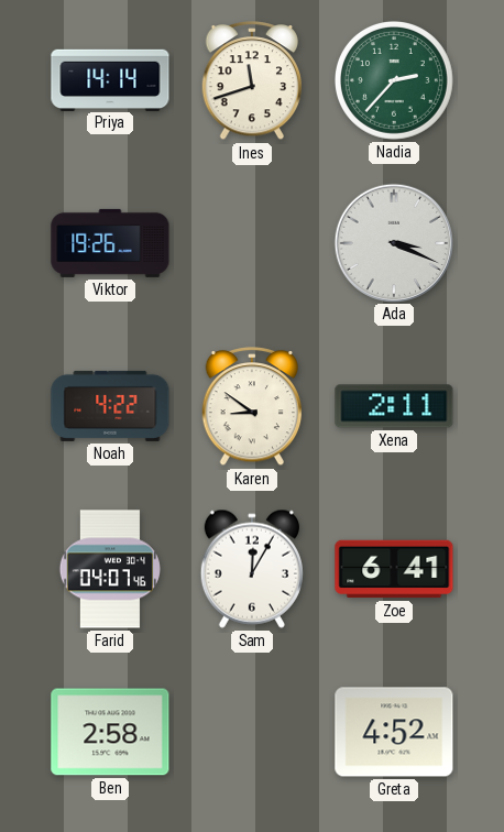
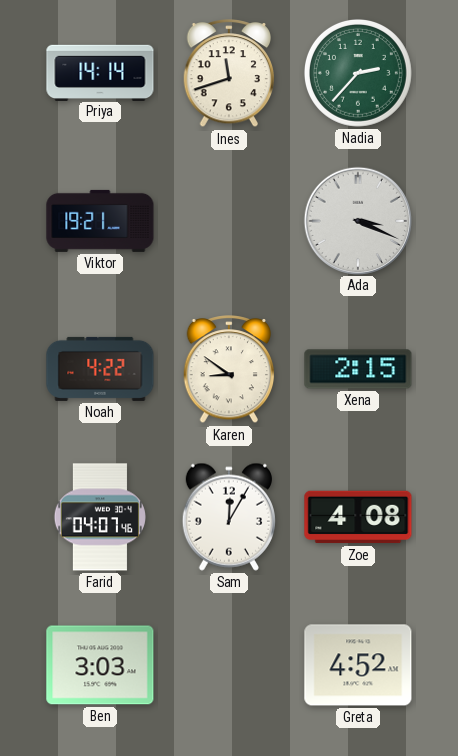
Viktor: 19:26 -> 19:21 (100, 221)
Xena: 2:11 -> 2:15 (358, 369)
Zoe: 6:41 -> 4:08 (358, 517)
Ben: 2:58 -> 3:03 (100, 665)
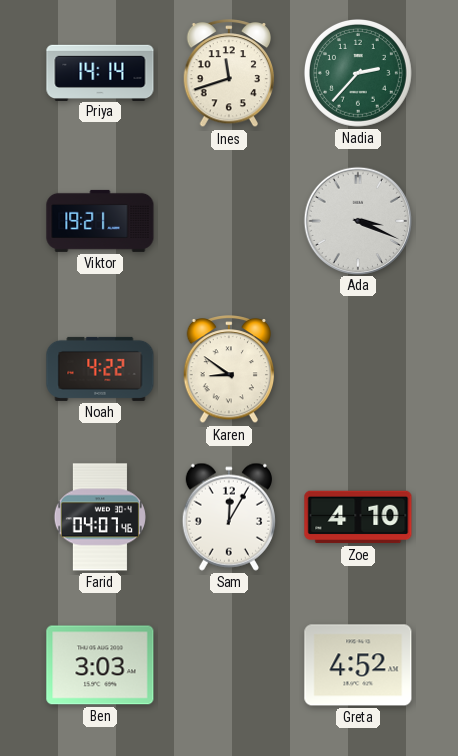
Xena: 2:15 -> none (358, 369)
Zoe: 4:08 -> 4:10 (358, 517)
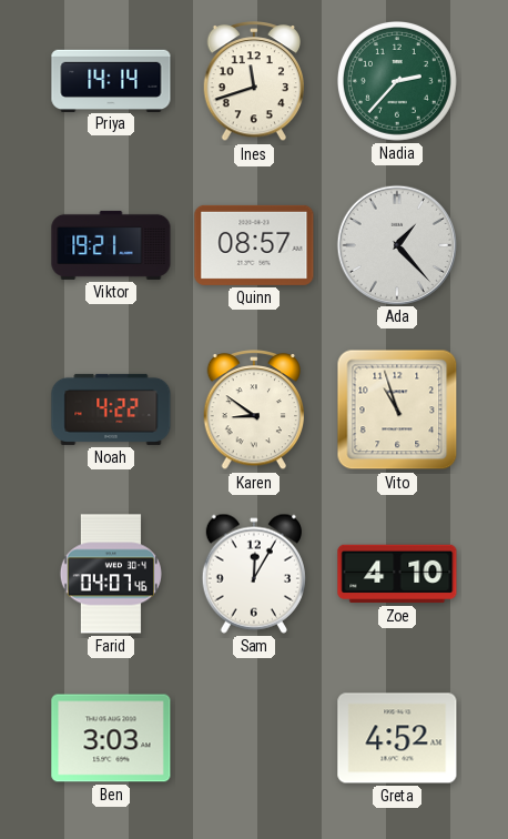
Quinn: none -> 08:57 (254, 245)
Ada: 3:19 -> 1:23 (396, 244)
Vito: none -> 10:57 (397, 410)
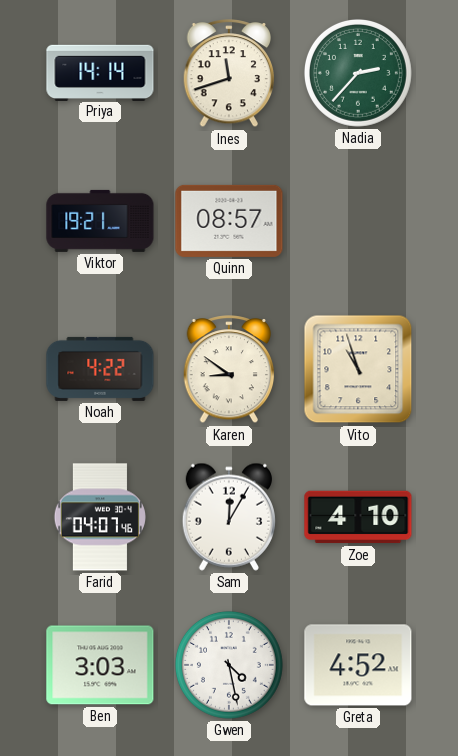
Ada: 1:23 -> none (396, 244)
Gwen: none -> 4:28 (229, 665)
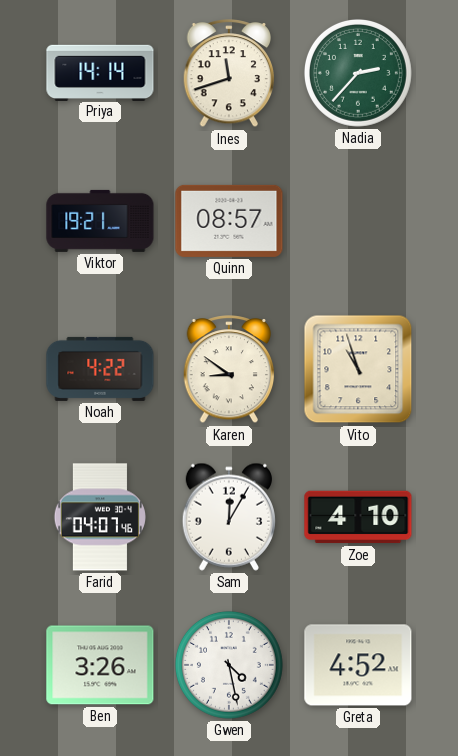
Ben: 3:03 -> 3:26 (100, 665)
